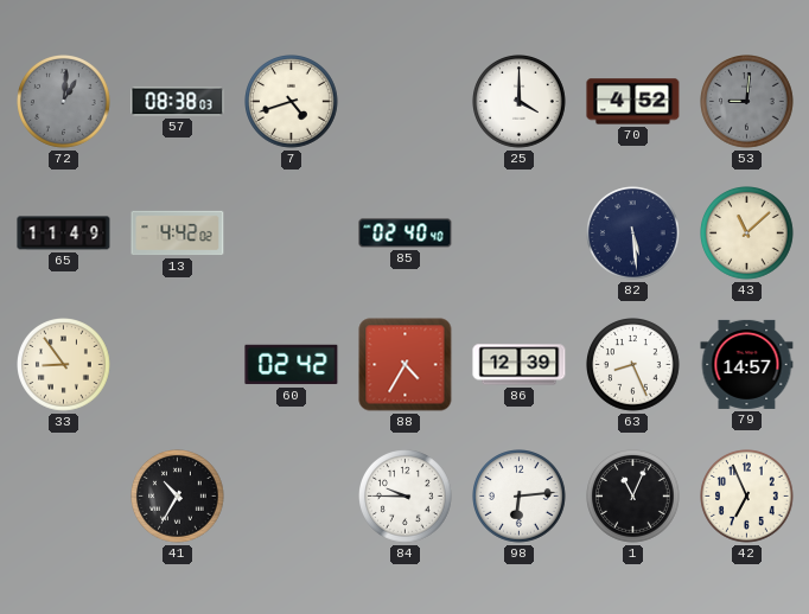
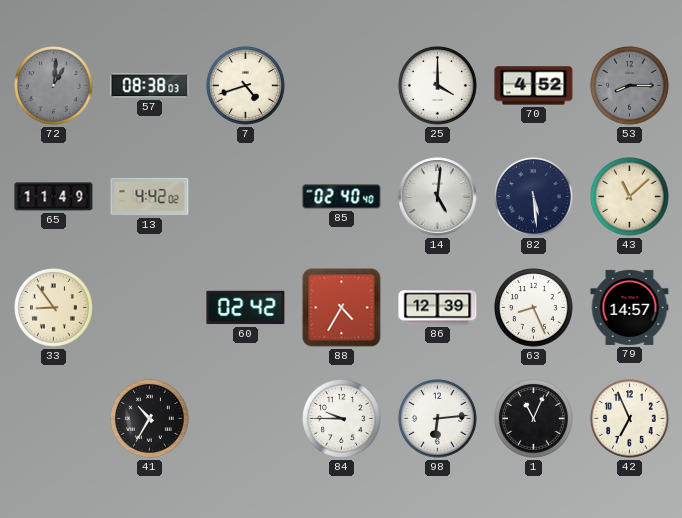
53: 9:01 -> 8:15 (630, 86)
14: none -> 5:01 (438, 197)
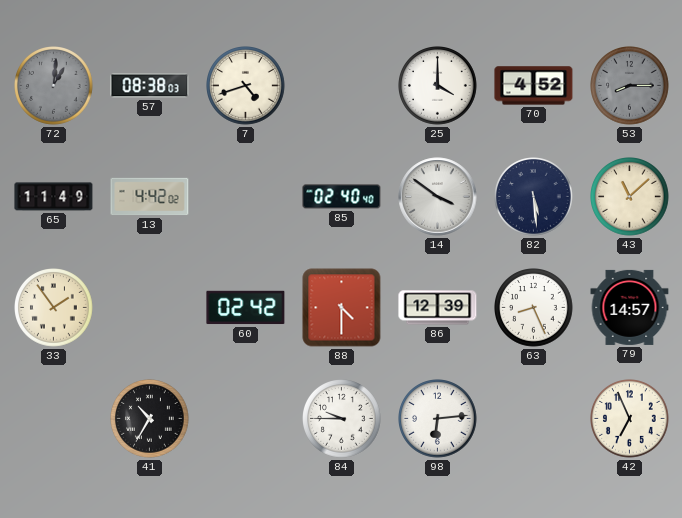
14: 5:01 -> 3:51 (438, 197)
33: 8:54 -> 1:54 (54, 308)
88: 4:35 -> 4:30 (342, 308)
1: 11:04 -> none (534, 419)
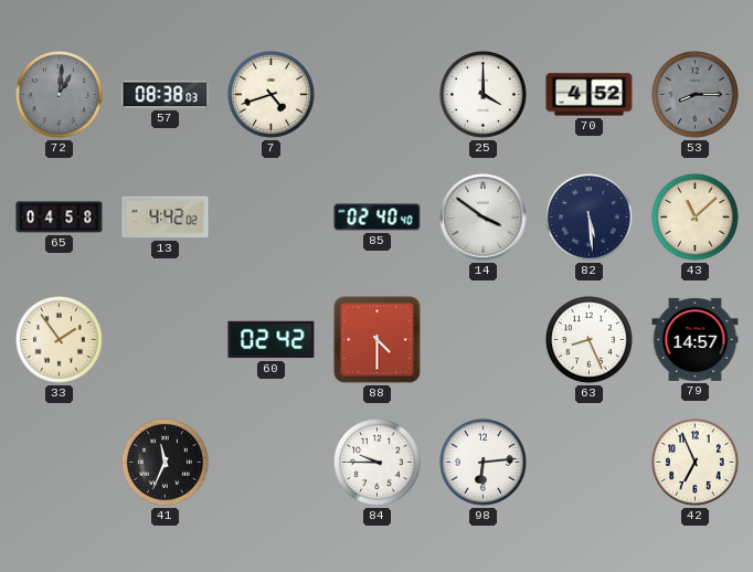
65: 11:49 -> 04:58 (60, 218)
86: 12:39 -> none (438, 308)
41: 10:35 -> 11:34 (166, 463)
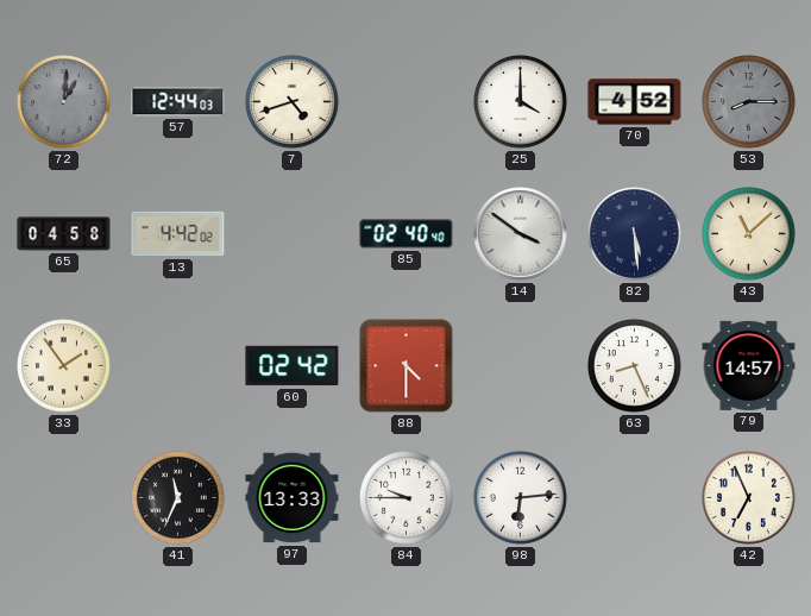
57: 08:38 -> 12:44 (178, 102)
97: none -> 13:33 (293, 498)
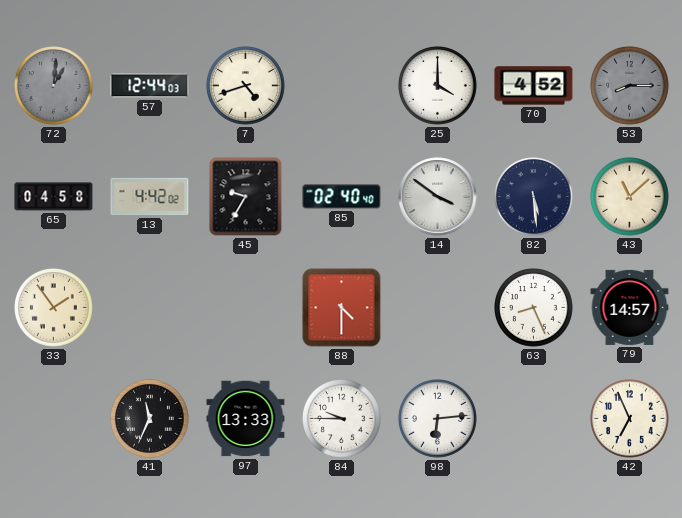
45: none -> 9:35 (246, 197)
60: 02:42 -> none (293, 366)
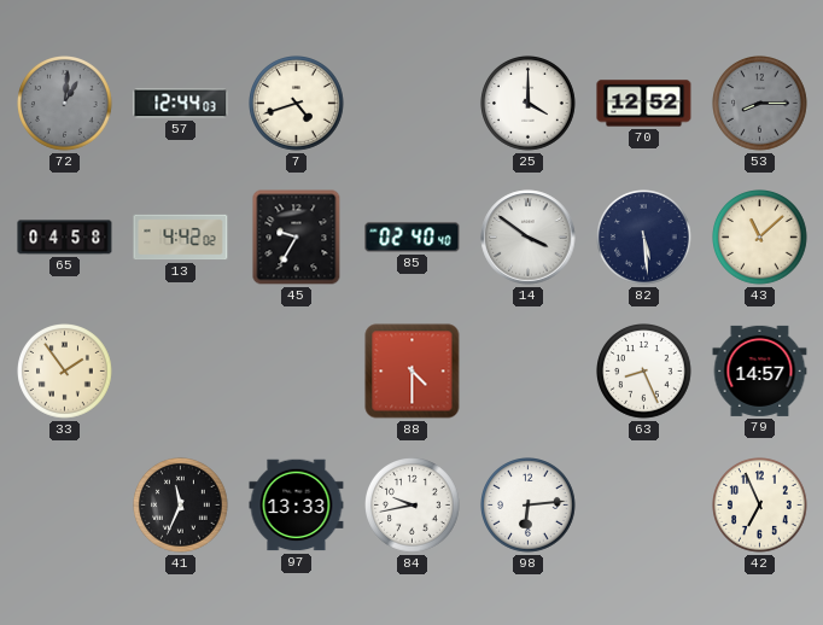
70: 4:52 -> 12:52 (644, 104)
84: 9:45 -> 9:43 (413, 506)
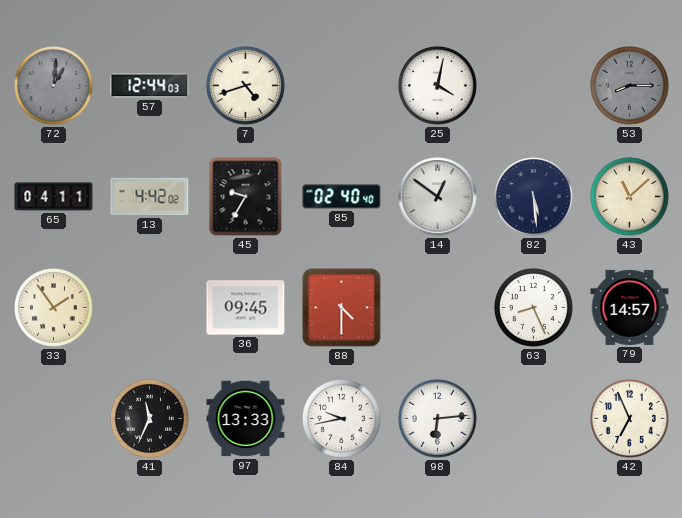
25: 4:00 -> 4:02 (438, 86)
70: 12:52 -> none (644, 104)
65: 04:58 -> 04:11 (54, 197)
14: 3:51 -> 12:51 (438, 197)
36: none -> 09:45 (246, 308)
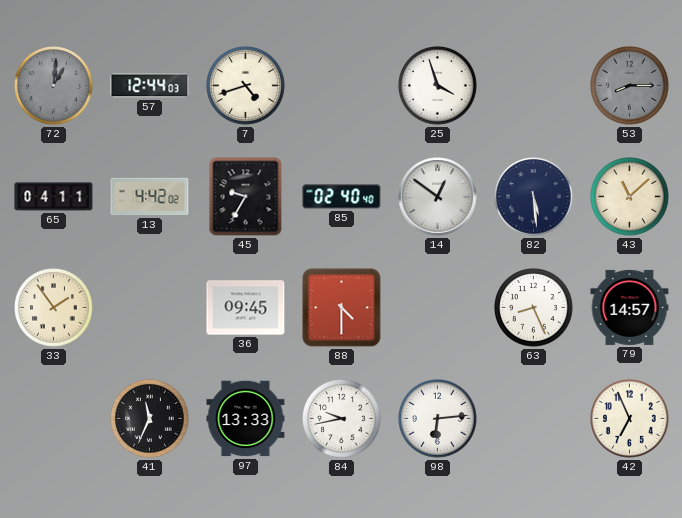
25: 4:02 -> 3:57 (438, 86)
